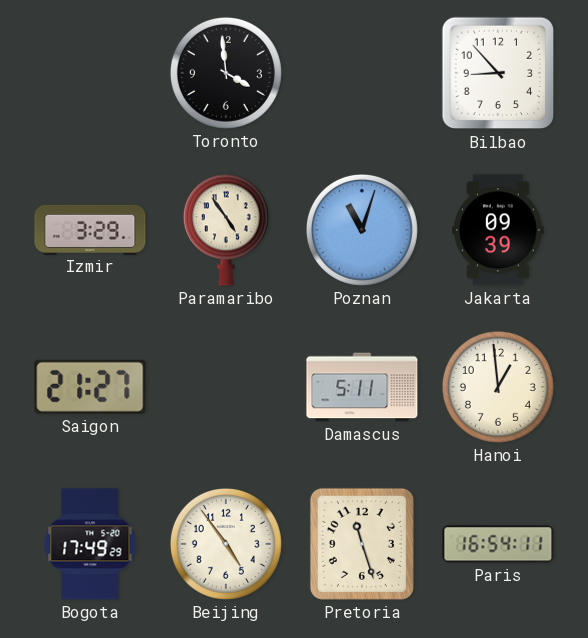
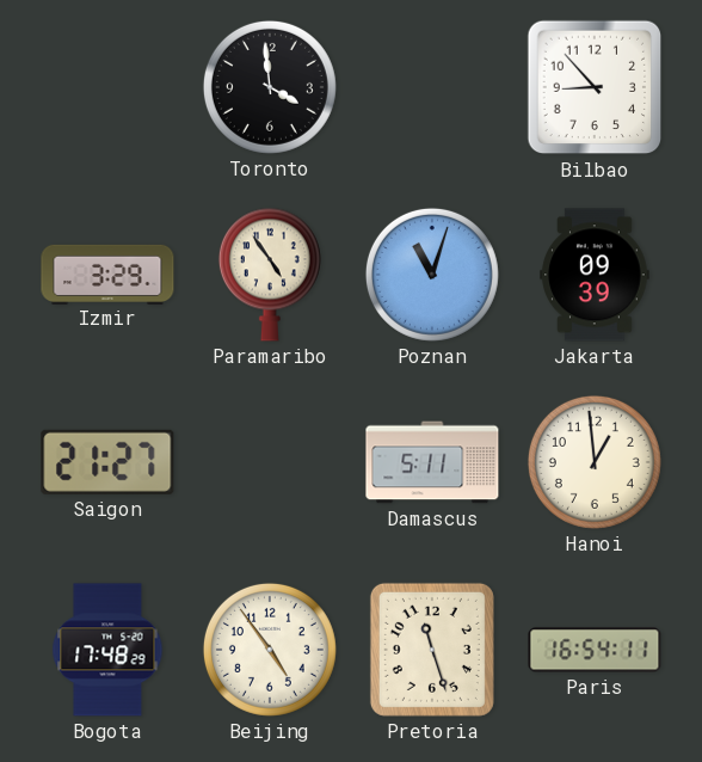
Bogota: 17:49 -> 17:48 (107, 650)
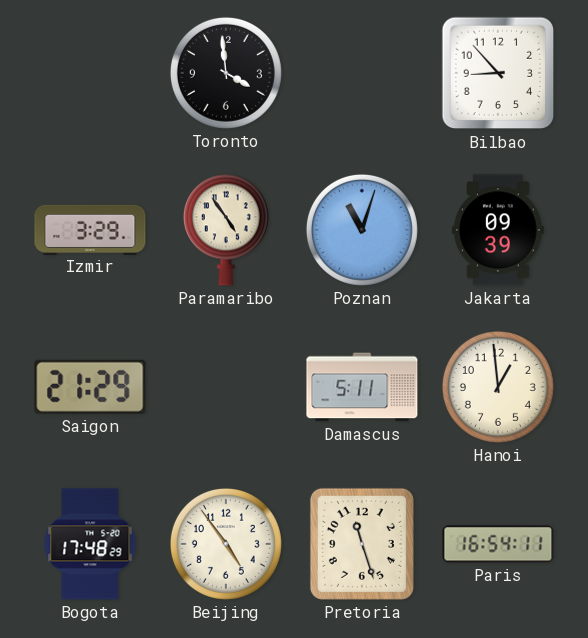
Saigon: 21:27 -> 21:29 (90, 387)
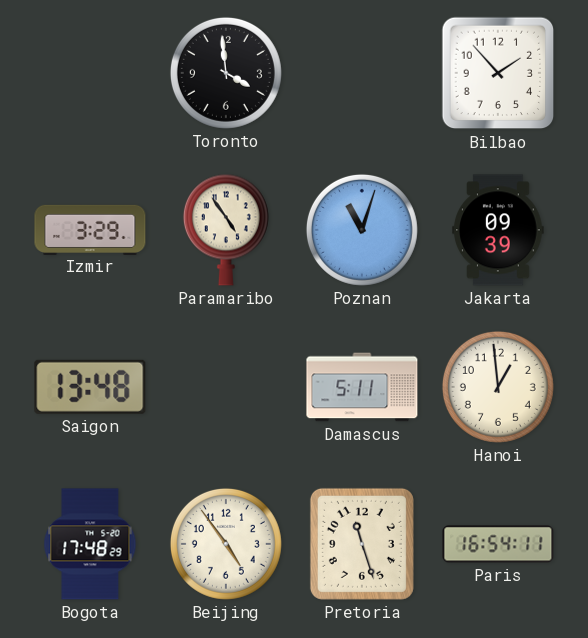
Bilbao: 8:53 -> 1:53 (498, 73)
Saigon: 21:29 -> 13:48 (90, 387)
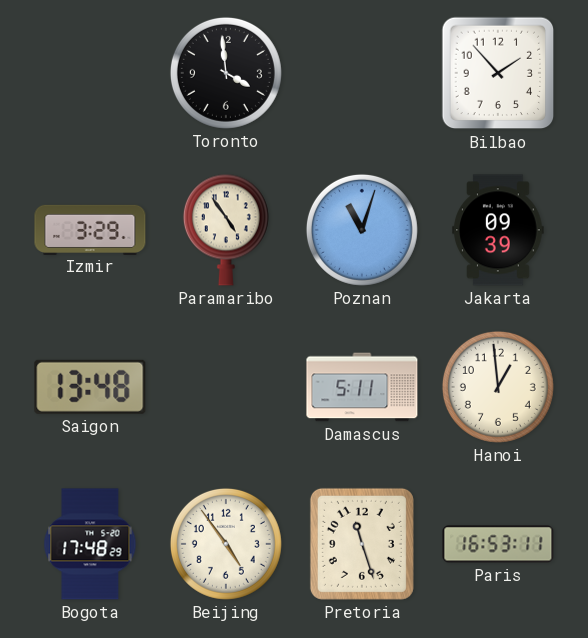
Paris: 16:54 -> 16:53 (498, 544)
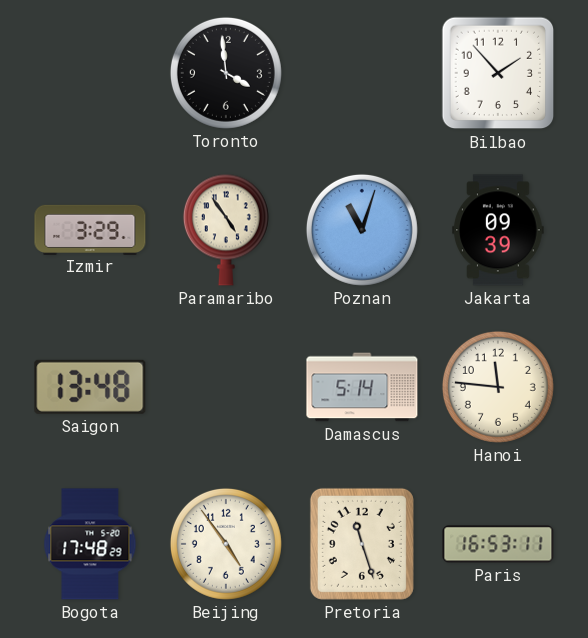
Damascus: 5:11 -> 5:14 (362, 387)
Hanoi: 12:59 -> 11:46 (498, 387)
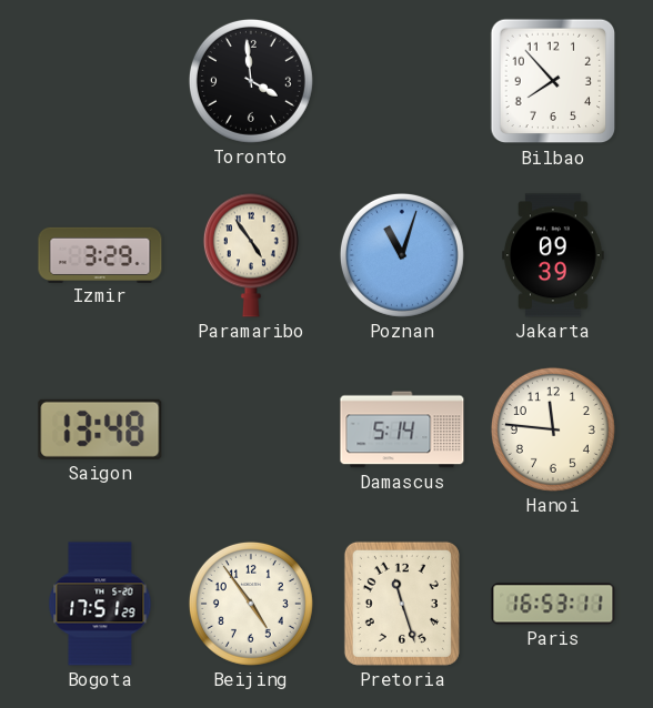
Bilbao: 1:53 -> 7:53 (553, 81)
Bogota: 17:48 -> 17:51 (100, 604)
